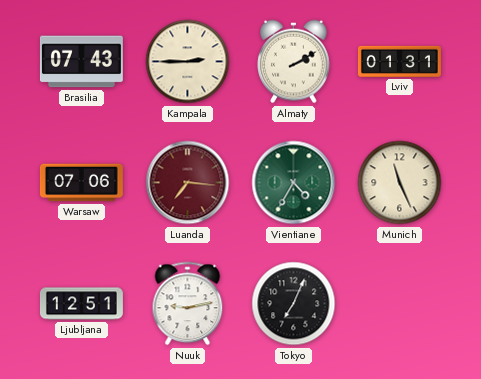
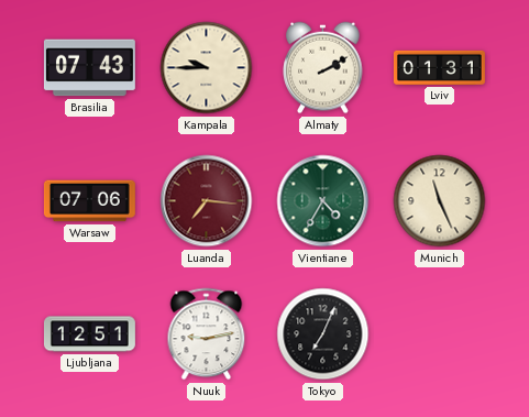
Kampala: 2:45 -> 9:45 (207, 68)
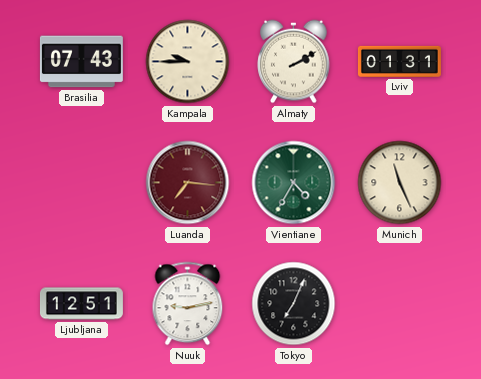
Warsaw: 07:06 -> none (89, 201)
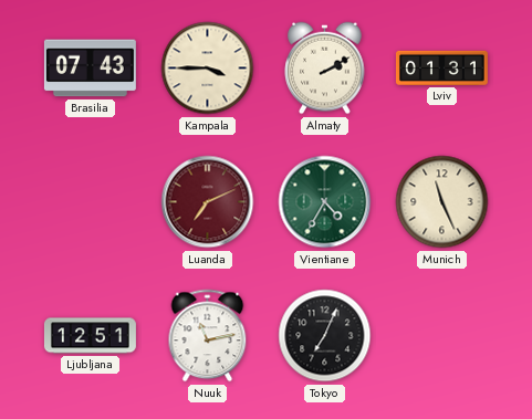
Kampala: 9:45 -> 3:45 (208, 69)
Luanda: 7:16 -> 7:11 (208, 202)
Nuuk: 9:13 -> 11:13 (208, 336)
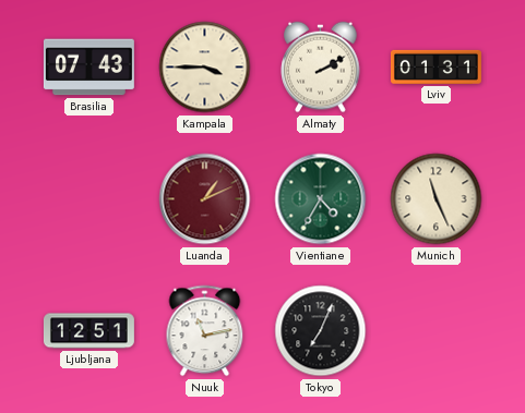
Luanda: 7:11 -> 1:11 (205, 199)
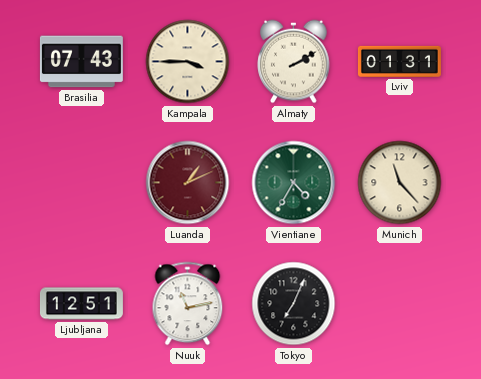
Munich: 11:26 -> 11:23 (400, 183)
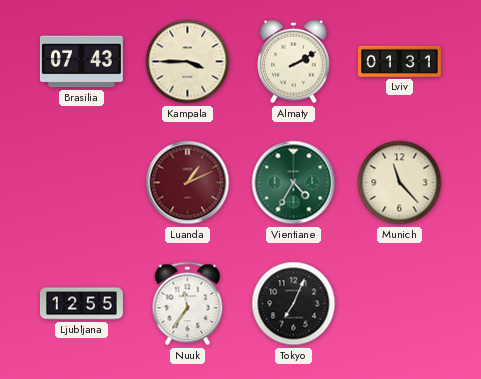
Ljubljana: 12:51 -> 12:55 (81, 304)
Nuuk: 11:13 -> 11:36 (188, 304)
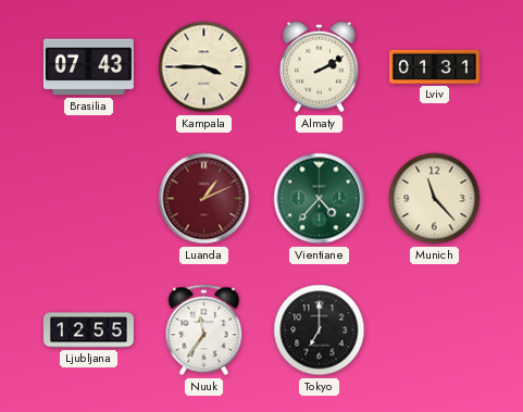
Vientiane: 4:35 -> 4:37 (320, 199)
Tokyo: 7:04 -> 7:00 (320, 330)
